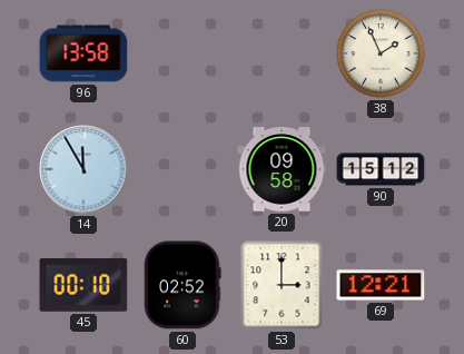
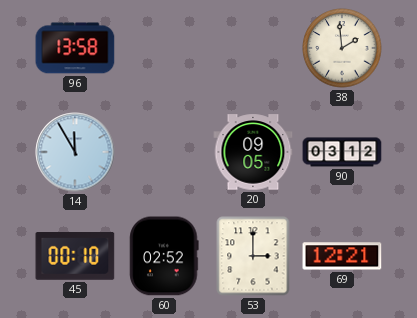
38: 1:56 -> 1:59 (342, 48)
20: 09:58 -> 09:05 (253, 152)
90: 15:12 -> 03:12 (342, 152)
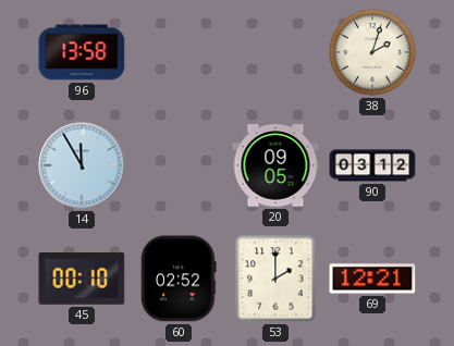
38: 1:59 -> 2:03 (372, 52)
53: 3:00 -> 2:00 (275, 279)
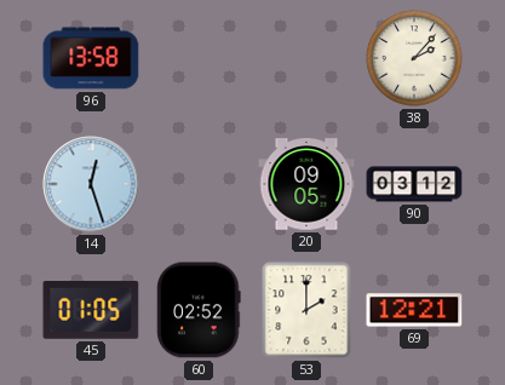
38: 2:03 -> 2:07 (414, 58)
14: 11:55 -> 12:27 (91, 184)
45: 00:10 -> 01:05 (91, 311)
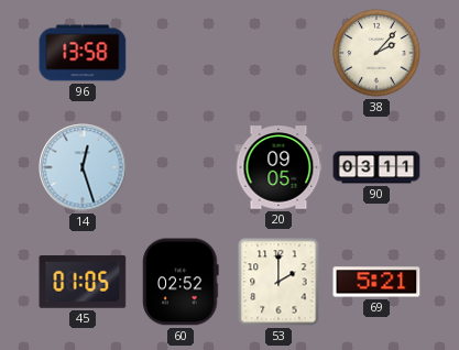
90: 03:12 -> 03:11 (376, 167)
69: 12:21 -> 5:21 (376, 282)
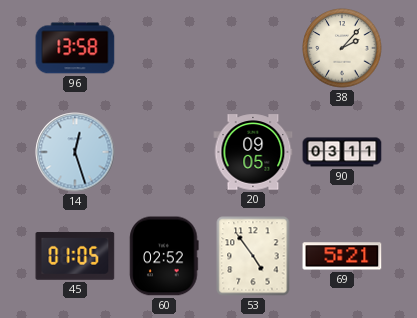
53: 2:00 -> 4:54 (253, 256)
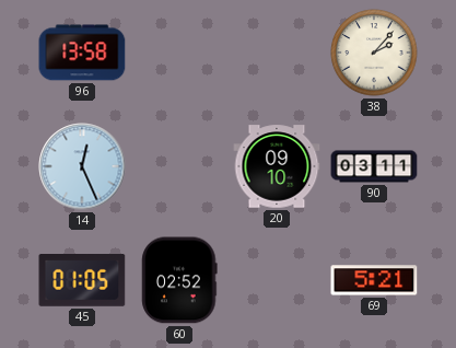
14: 12:27 -> 12:26 (82, 166)
20: 09:05 -> 09:10 (277, 166)
53: 4:54 -> none (253, 256)
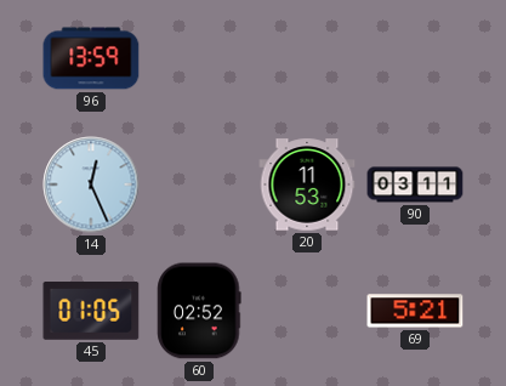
96: 13:58 -> 13:59 (91, 58)
38: 2:07 -> none (374, 53)
20: 09:10 -> 11:53 (307, 185)
